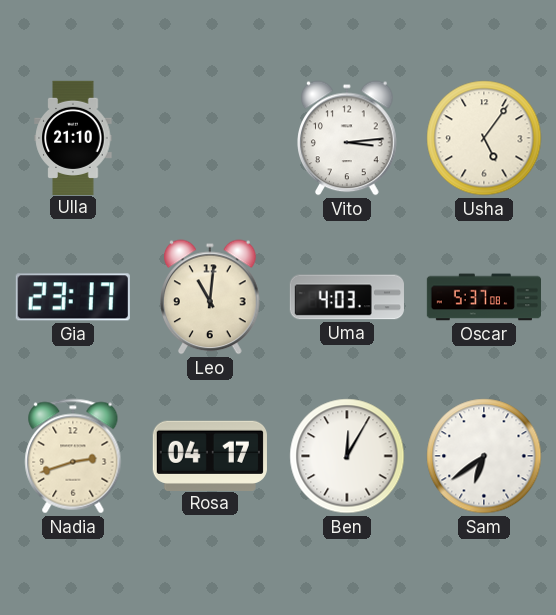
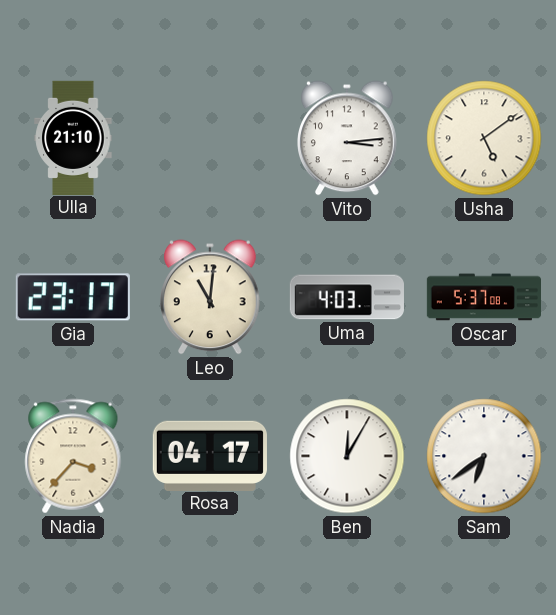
Usha: 5:06 -> 5:09 (484, 138)
Nadia: 2:42 -> 3:37 (73, 456)
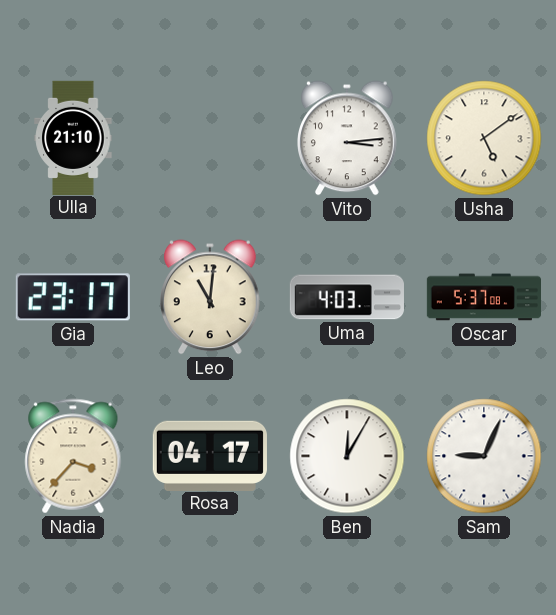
Sam: 6:39 -> 9:04 (484, 456)
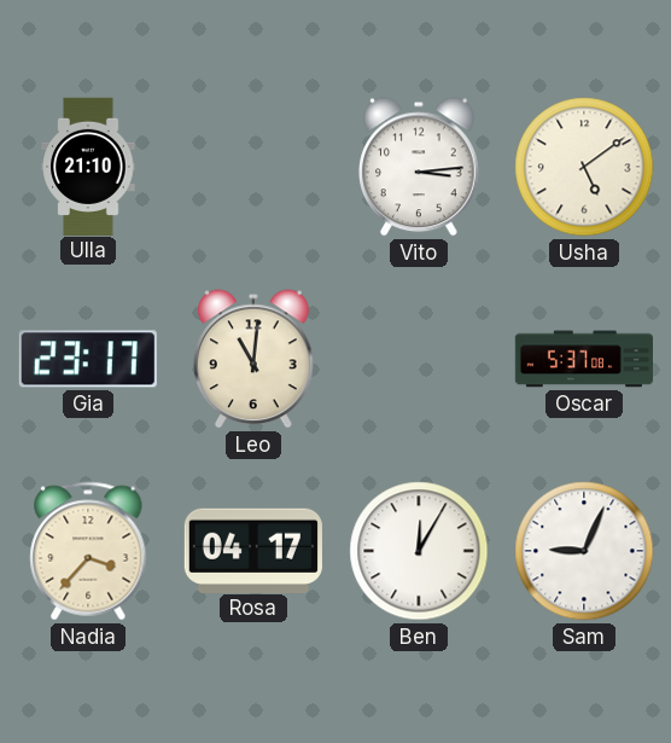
Uma: 4:03 -> none (347, 297)
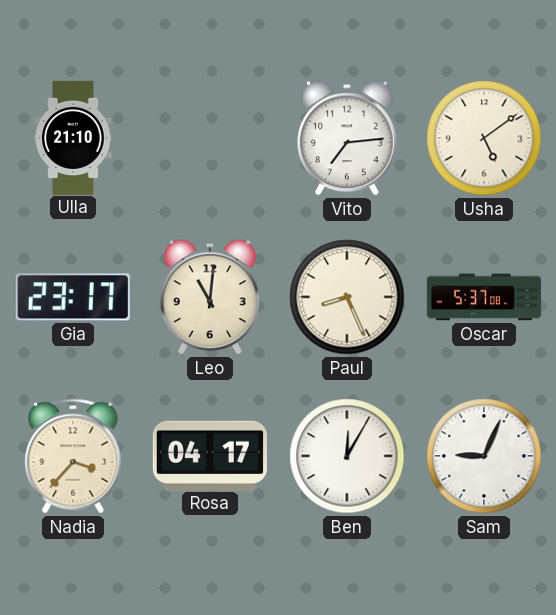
Vito: 3:14 -> 7:14 (347, 138)
Paul: none -> 8:26 (347, 297)
